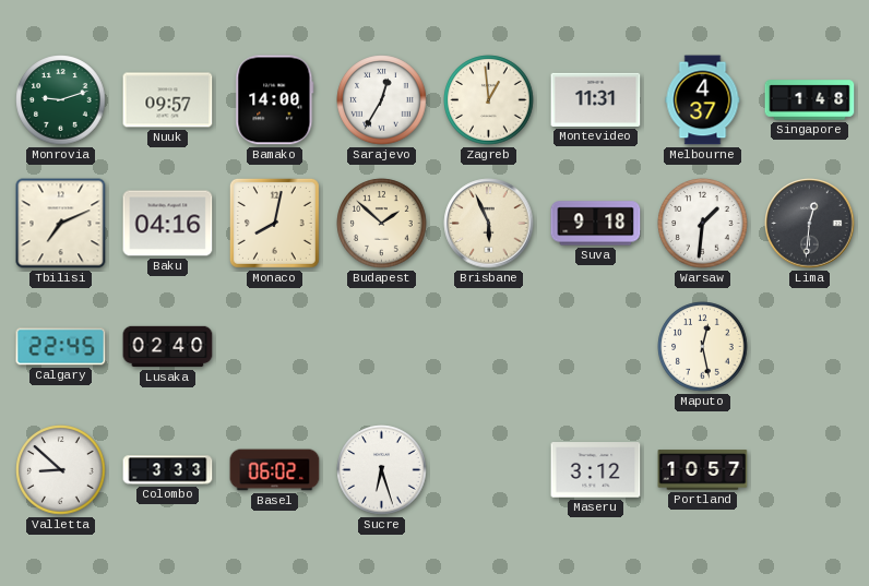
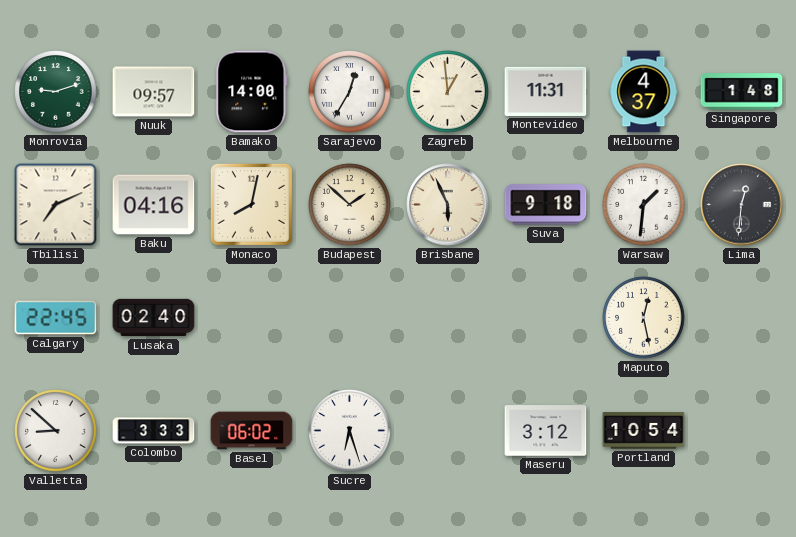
Portland: 10:57 -> 10:54 (644, 431)
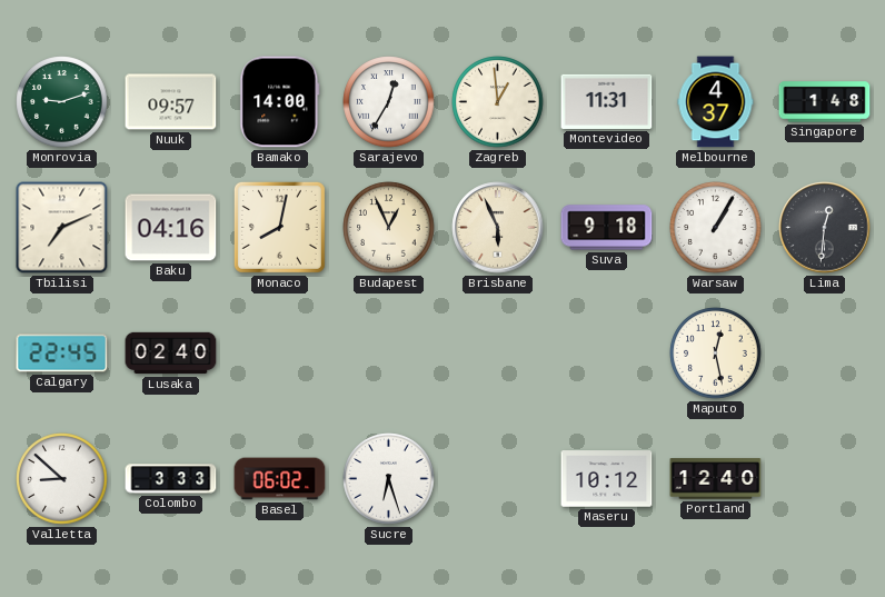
Budapest: 1:52 -> 12:56 (389, 228)
Warsaw: 1:31 -> 1:05 (716, 228)
Maseru: 3:12 -> 10:12 (607, 479)
Portland: 10:54 -> 12:40 (716, 479)
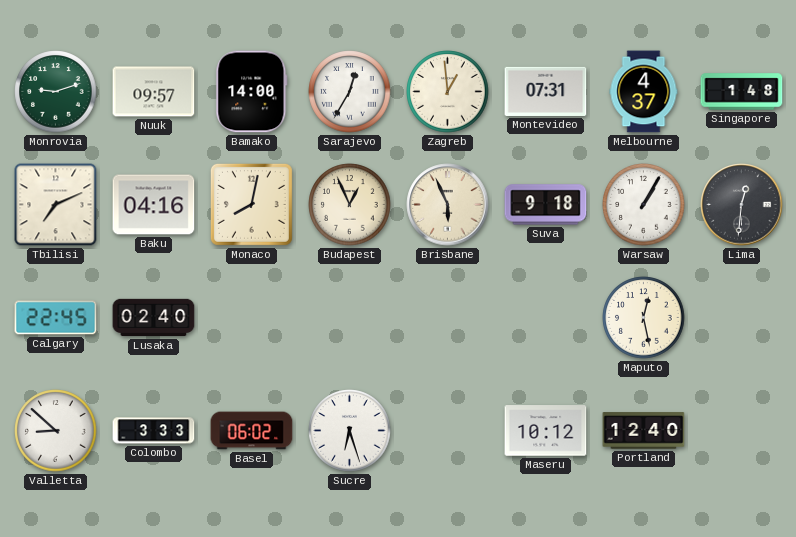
Montevideo: 11:31 -> 07:31 (546, 91)
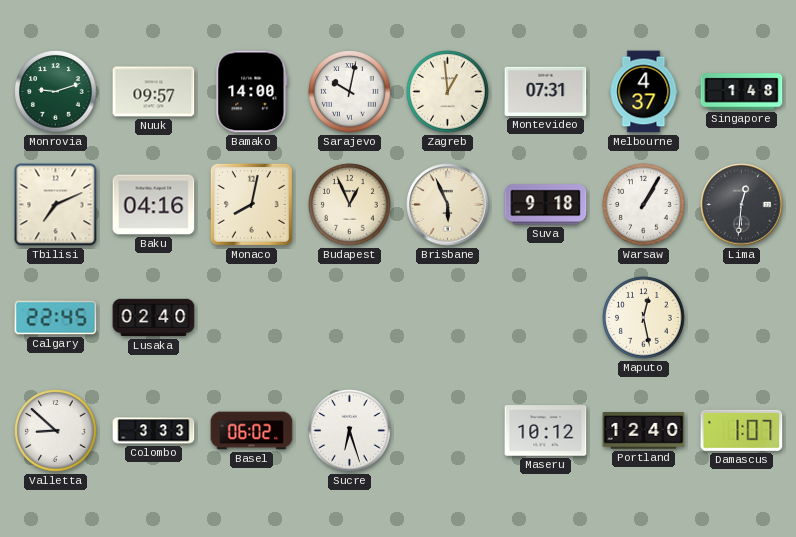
Sarajevo: 12:35 -> 10:02 (350, 92)
Damascus: none -> 1:07 (742, 430)
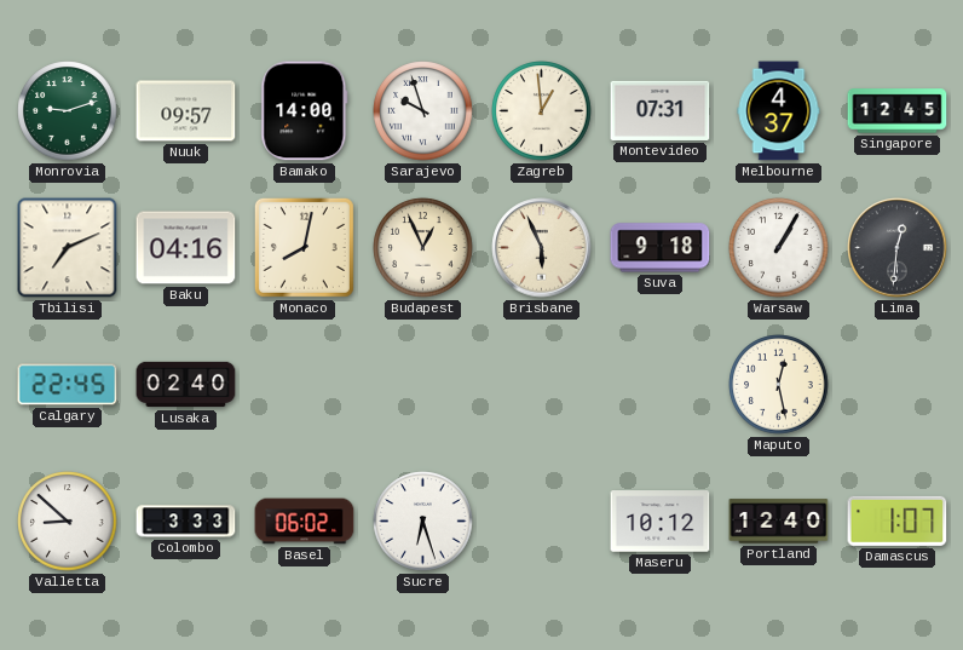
Sarajevo: 10:02 -> 9:57 (423, 111)
Singapore: 1:48 -> 12:45 (898, 111)
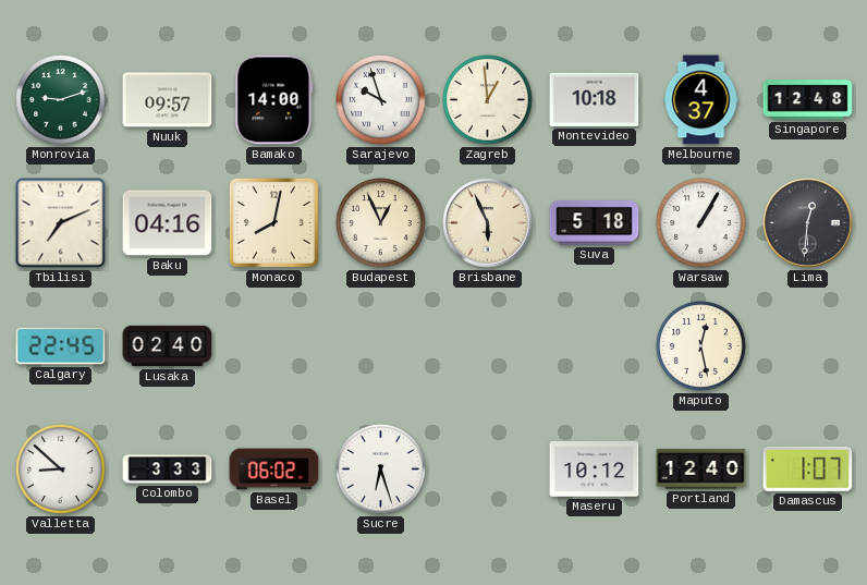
Montevideo: 07:31 -> 10:18 (595, 99)
Singapore: 12:45 -> 12:48 (808, 100)
Suva: 9:18 -> 5:18 (595, 223)
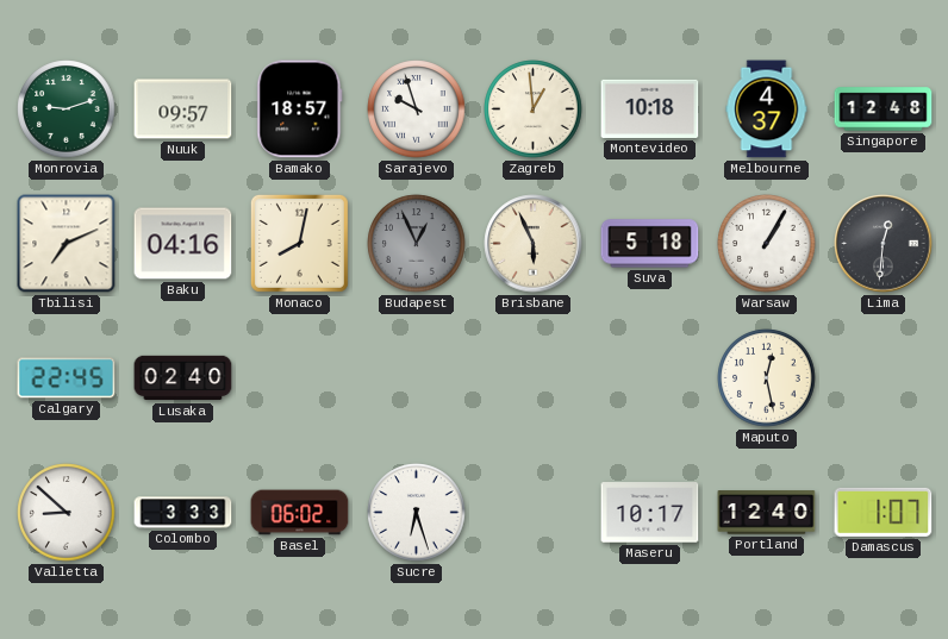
Bamako: 14:00 -> 18:57 (300, 109)
Budapest dial: cream -> grey (417, 244)
Maseru: 10:12 -> 10:17 (650, 513)
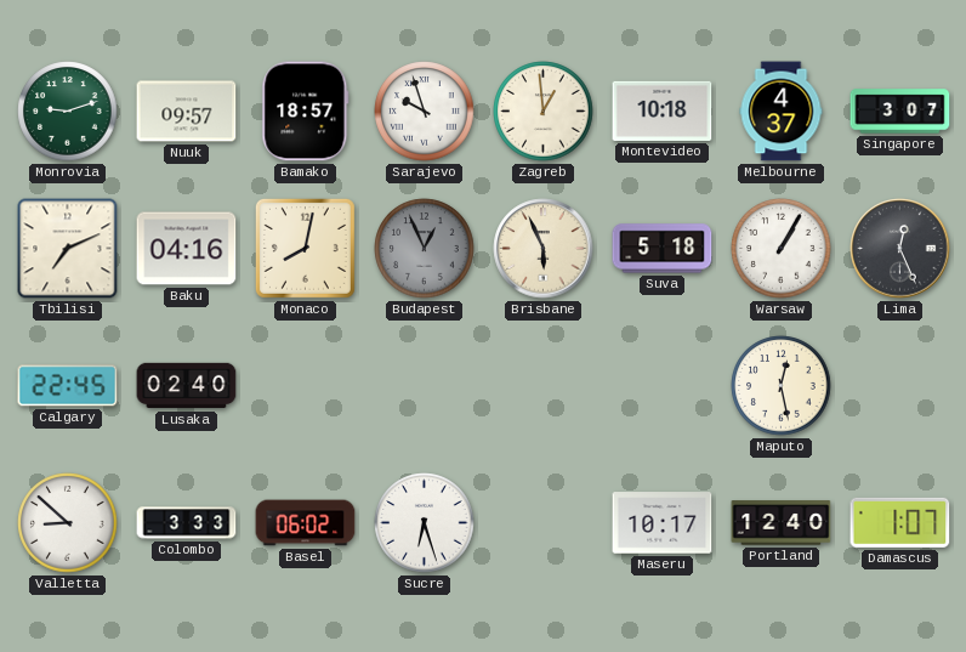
Singapore: 12:48 -> 3:07 (900, 112)
Lima: 12:31 -> 12:26 (900, 249)
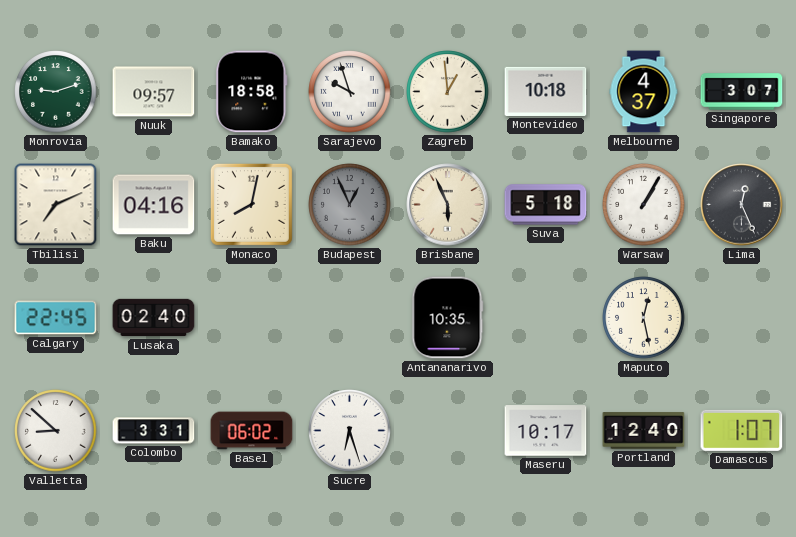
Bamako: 18:57 -> 18:58 (252, 92)
Antananarivo: none -> 10:35 (448, 318)
Colombo: 3:33 -> 3:31 (154, 431)
